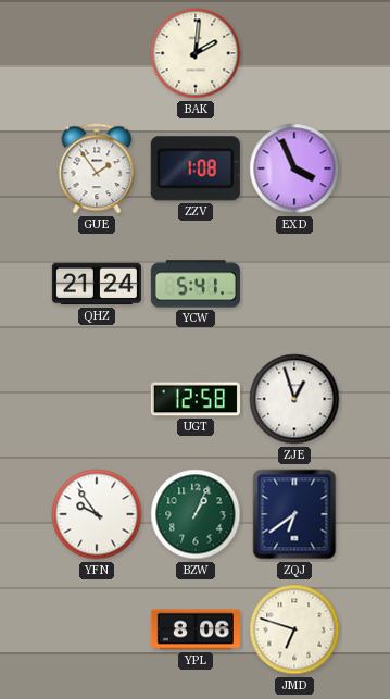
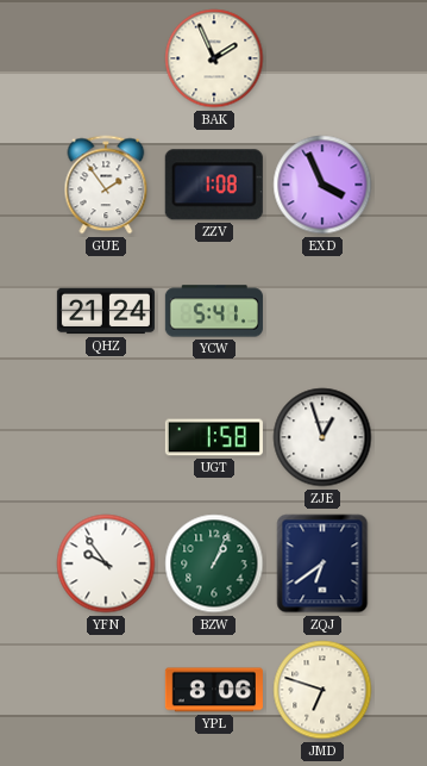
BAK: 2:01 -> 1:56 (214, 58)
UGT: 12:58 -> 1:58 (214, 437)
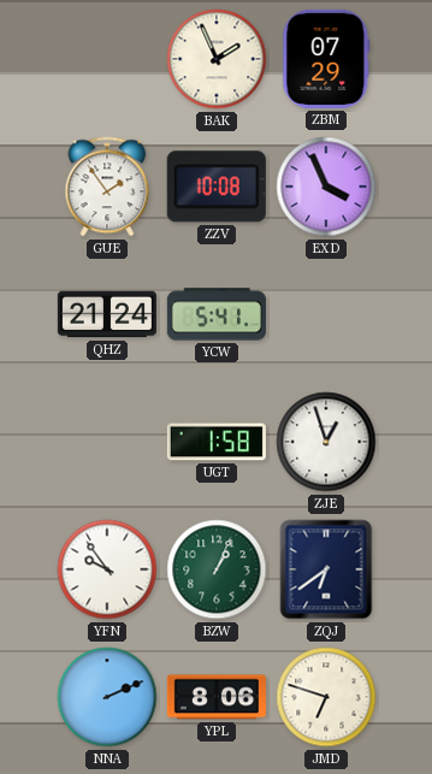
ZBM: none -> 07:29 (326, 59)
ZZV: 1:08 -> 10:08 (217, 187)
NNA: none -> 2:11 (107, 697)
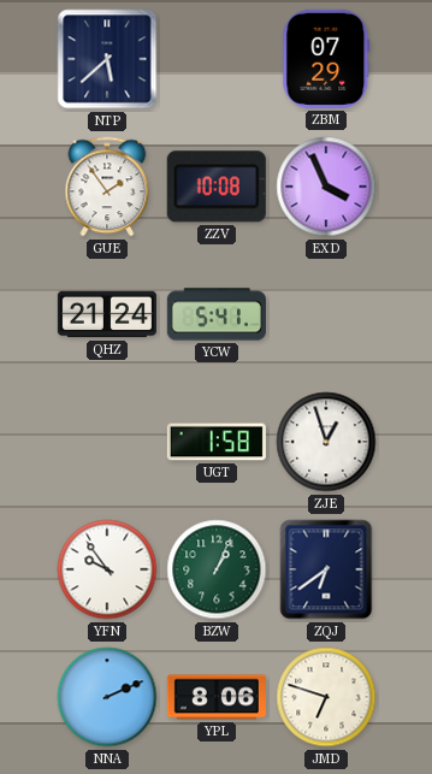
NTP: none -> 5:38 (107, 59)
BAK: 1:56 -> none (217, 59)
